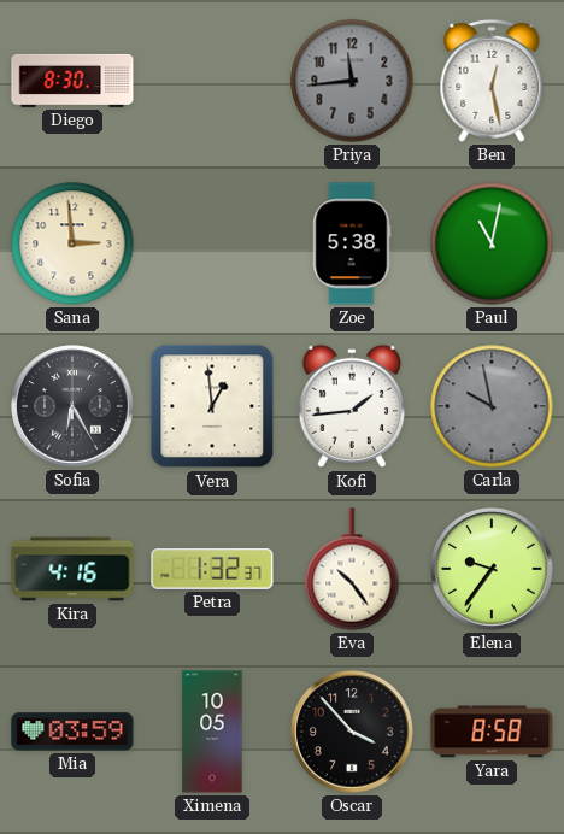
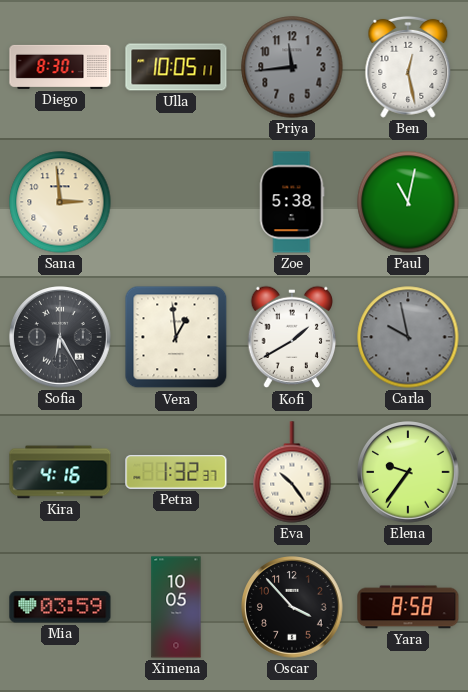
Ulla: none -> 10:05 (176, 67)
Kofi: 1:44 -> 1:40 (292, 337)
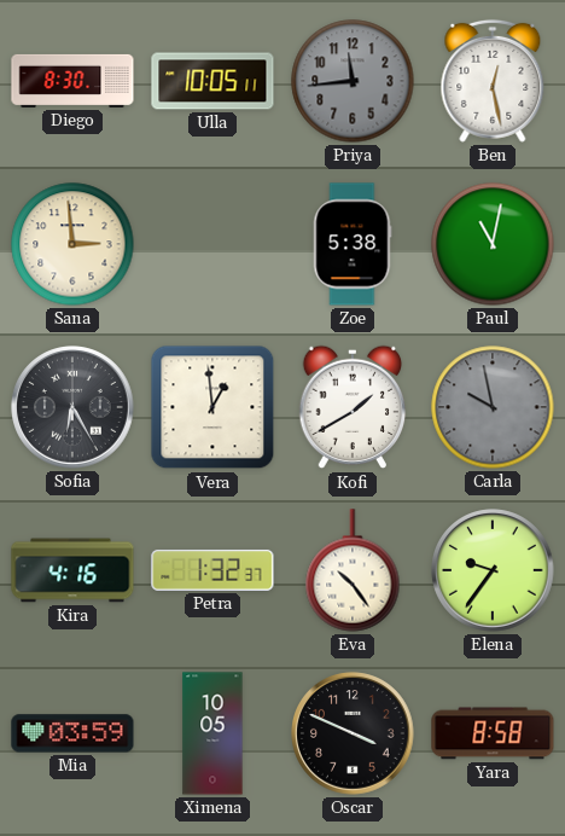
Oscar: 3:53 -> 3:49 (353, 733)
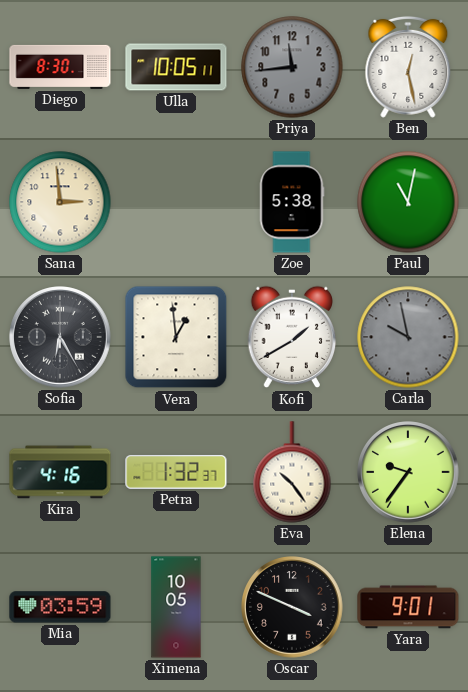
Yara: 8:58 -> 9:01 (408, 607)
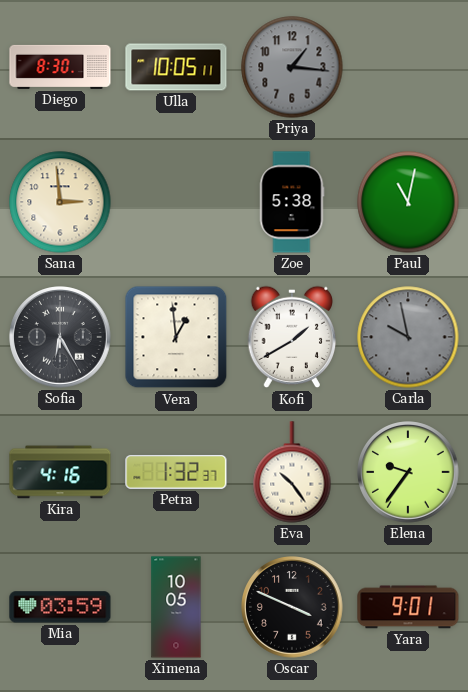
Priya: 11:44 -> 1:16 (292, 67)
Ben: 12:28 -> none (408, 67)
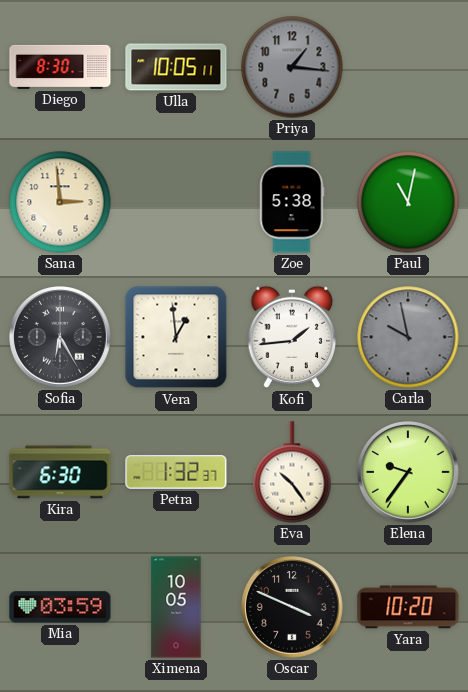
Kofi: 1:40 -> 1:44 (292, 337)
Kira: 4:16 -> 6:30 (60, 472)
Yara: 9:01 -> 10:20 (408, 607)
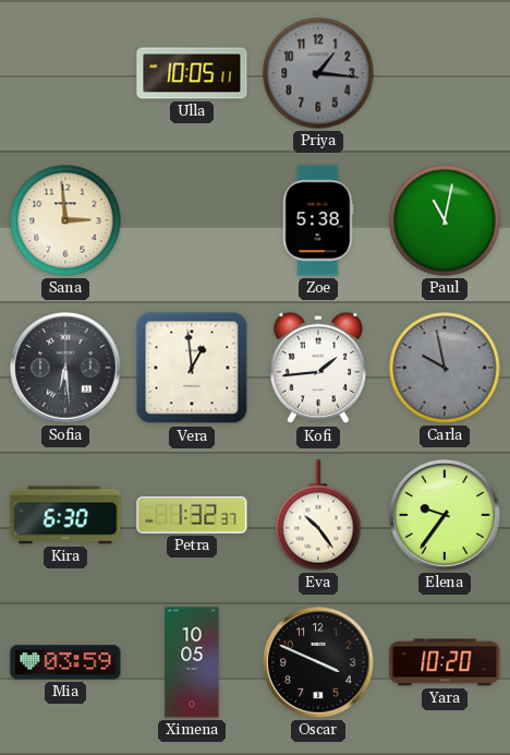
Diego: 8:30 -> none (60, 67)
Sofia: 6:25 -> 6:29 (65, 368)
